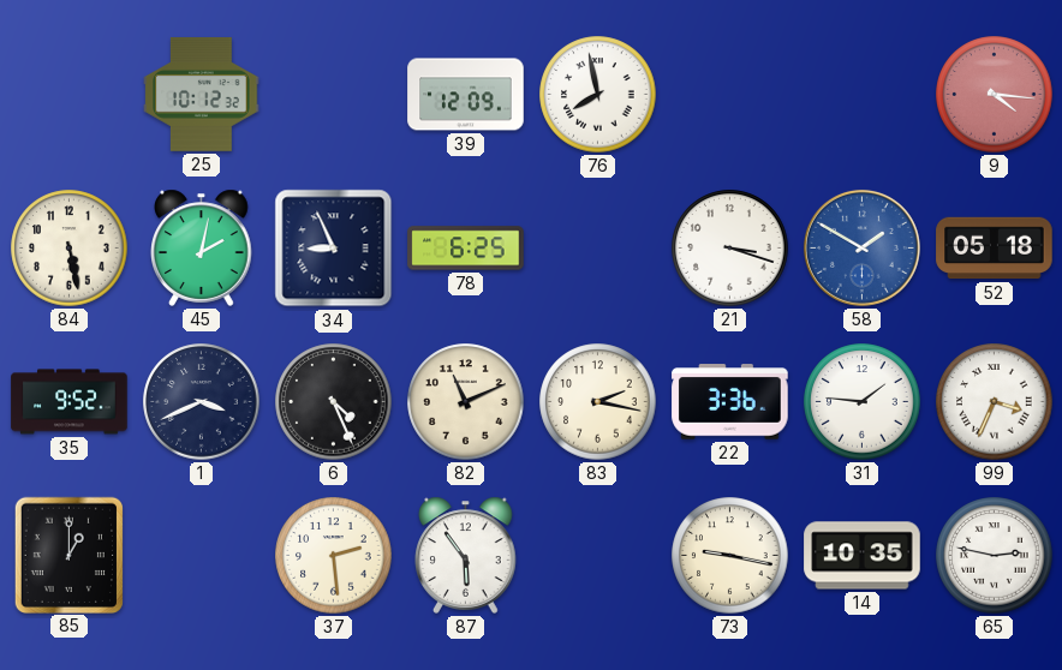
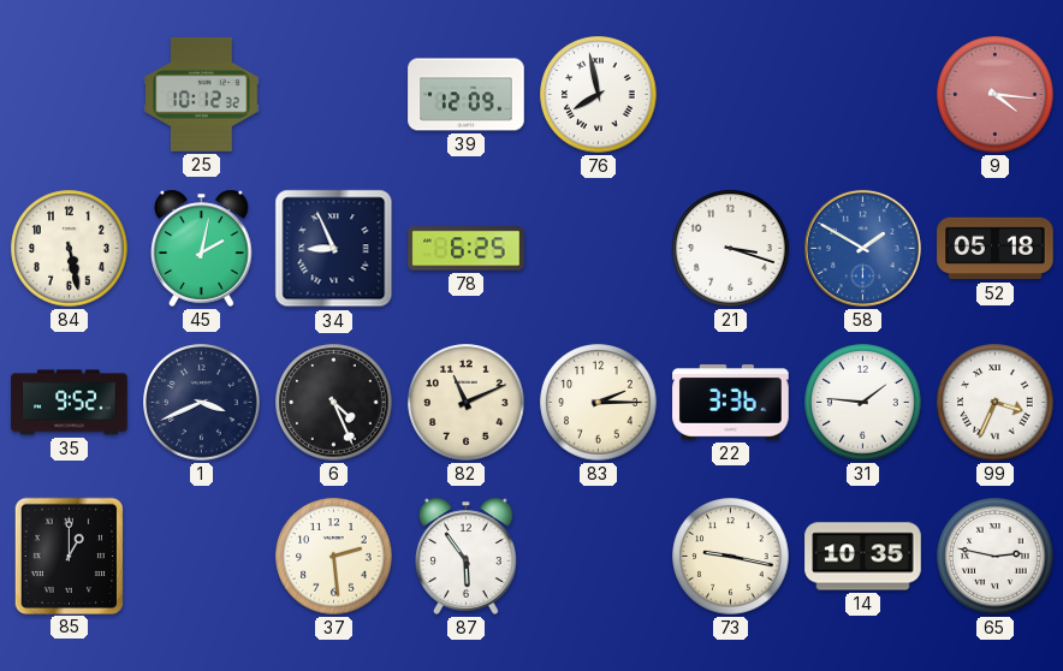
83: 2:17 -> 2:15 (599, 403)
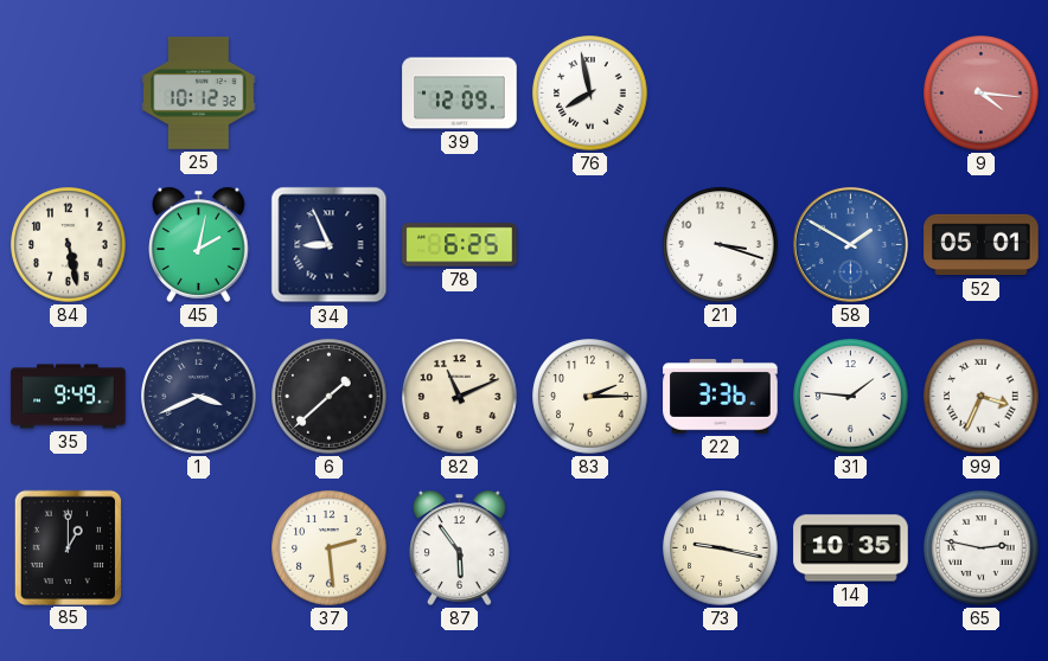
52: 05:18 -> 05:01 (982, 245)
35: 9:52 -> 9:49 (69, 397)
6: 4:26 -> 1:38 (330, 397)
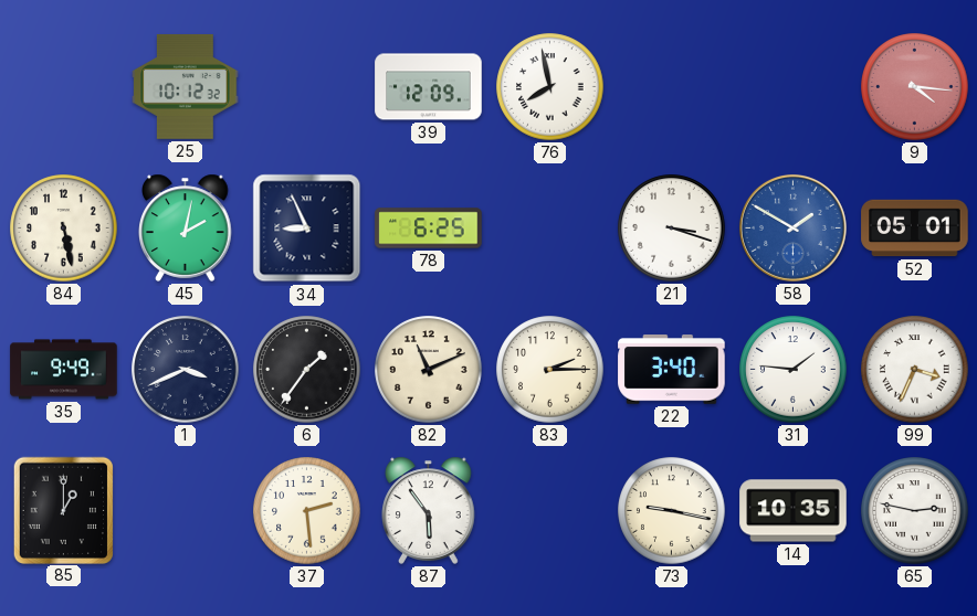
6: 1:38 -> 1:36 (307, 370)
22: 3:36 -> 3:40 (672, 370)
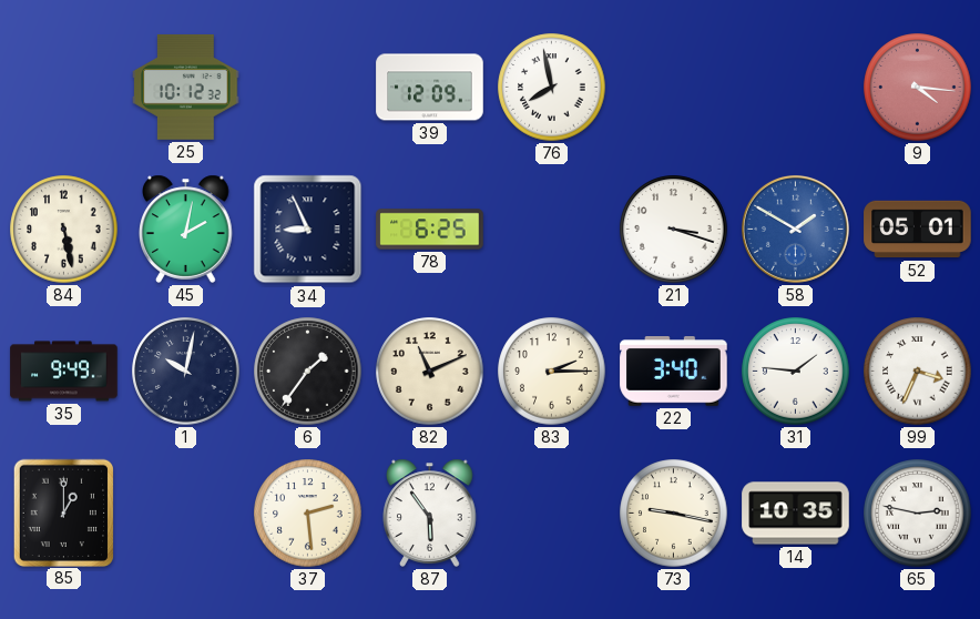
1: 3:41 -> 10:02 (186, 372)
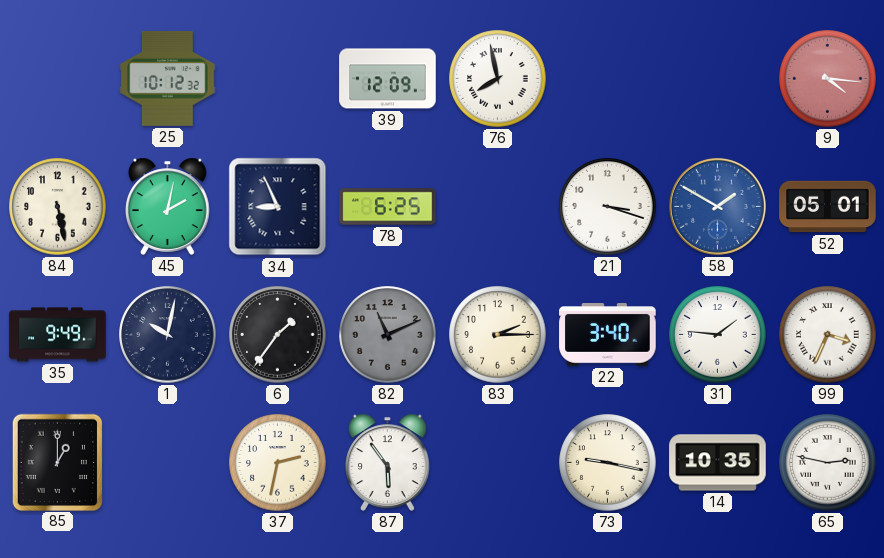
82 dial: cream -> grey (388, 335)
37: 2:29 -> 2:32 (278, 463)
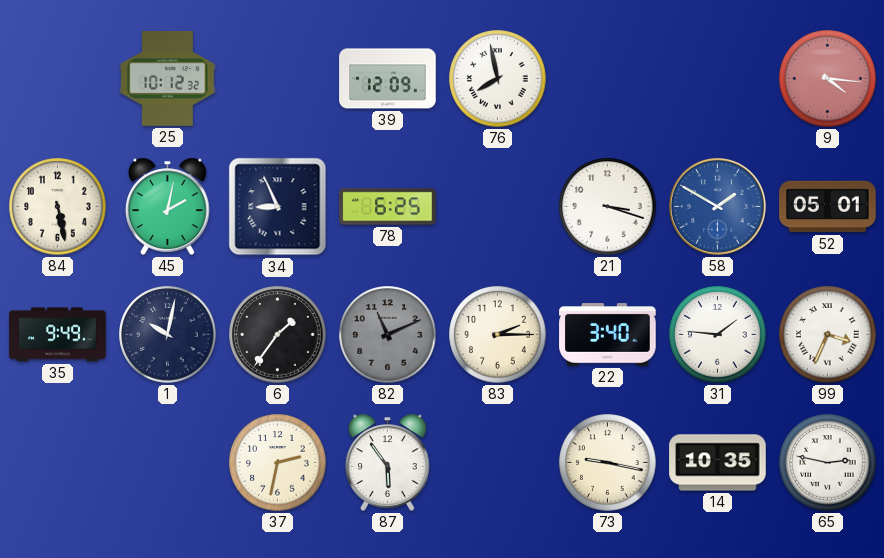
85: 1:00 -> none (57, 462)
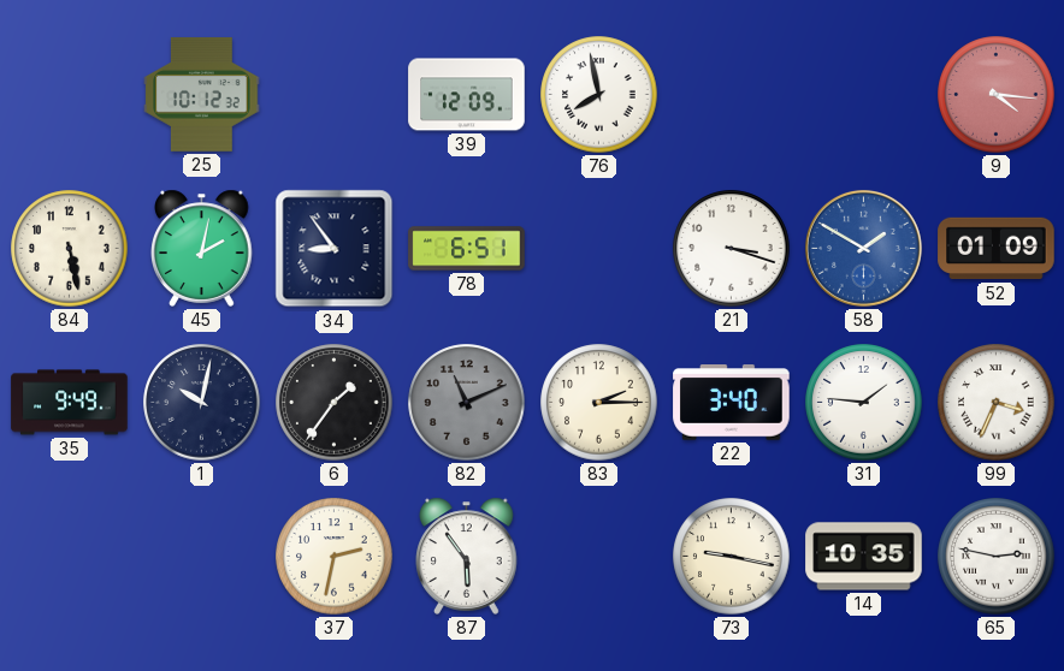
34: 8:56 -> 8:54 (335, 249)
78: 6:25 -> 6:51 (467, 249)
52: 05:01 -> 01:09 (997, 249)
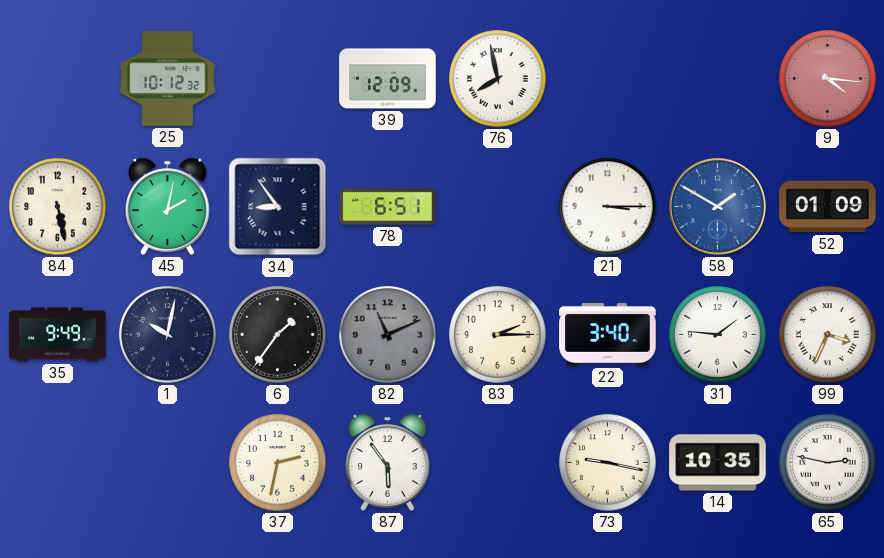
21: 3:18 -> 3:15 (608, 207)
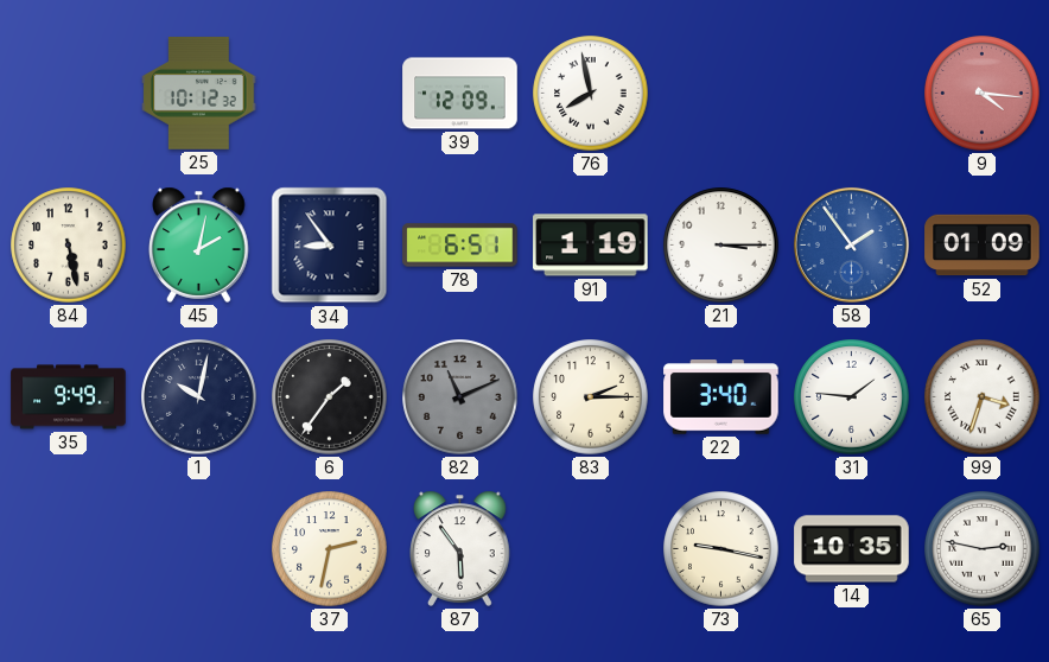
91: none -> 1:19 (591, 246)
58: 1:50 -> 1:54 (851, 244)
99: 3:34 -> 3:33 (983, 397)
